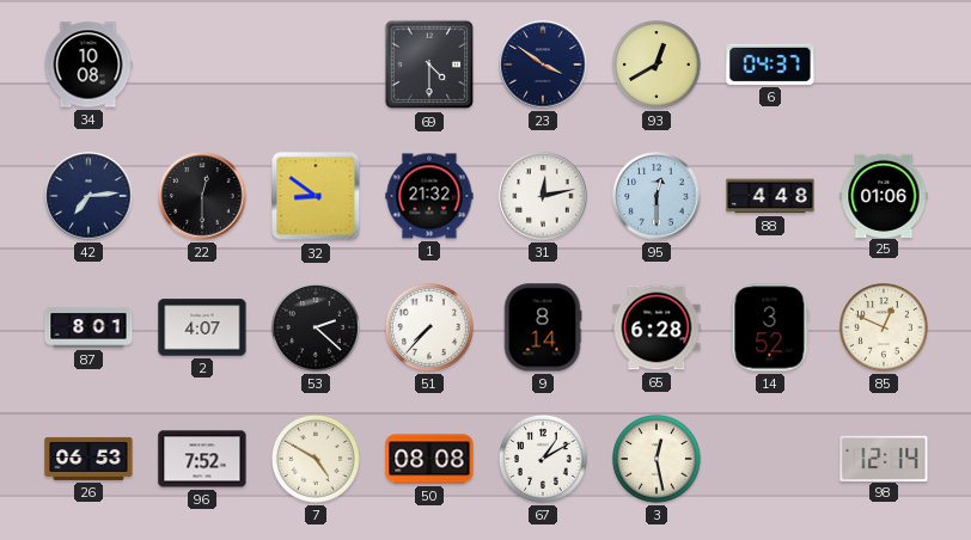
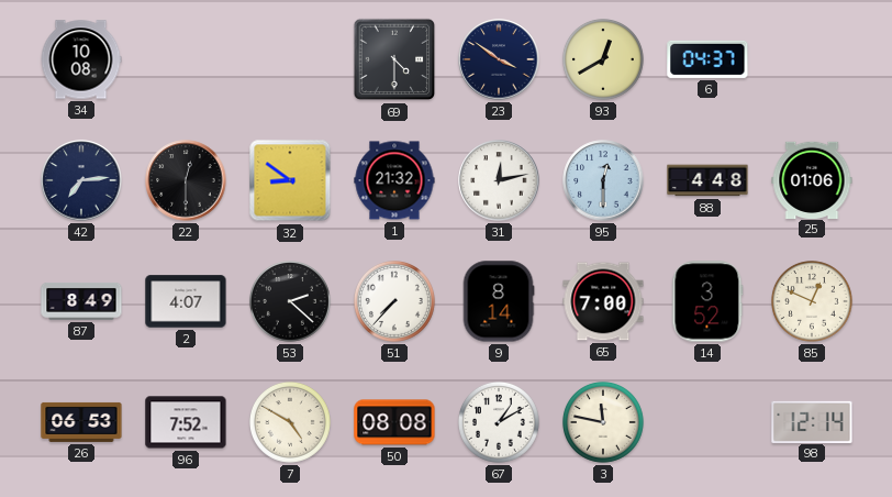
87: 8:01 -> 8:49 (81, 301)
65: 6:28 -> 7:00 (603, 301)
3: 12:28 -> 11:47 (604, 423)
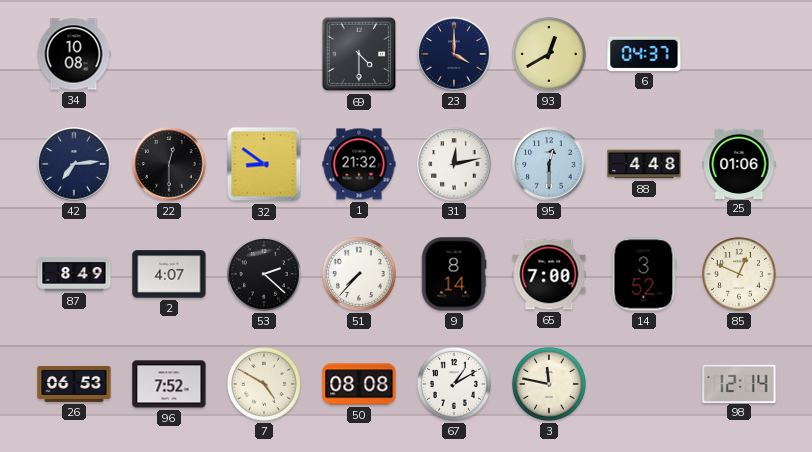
23: 3:51 -> 4:00 (454, 54)
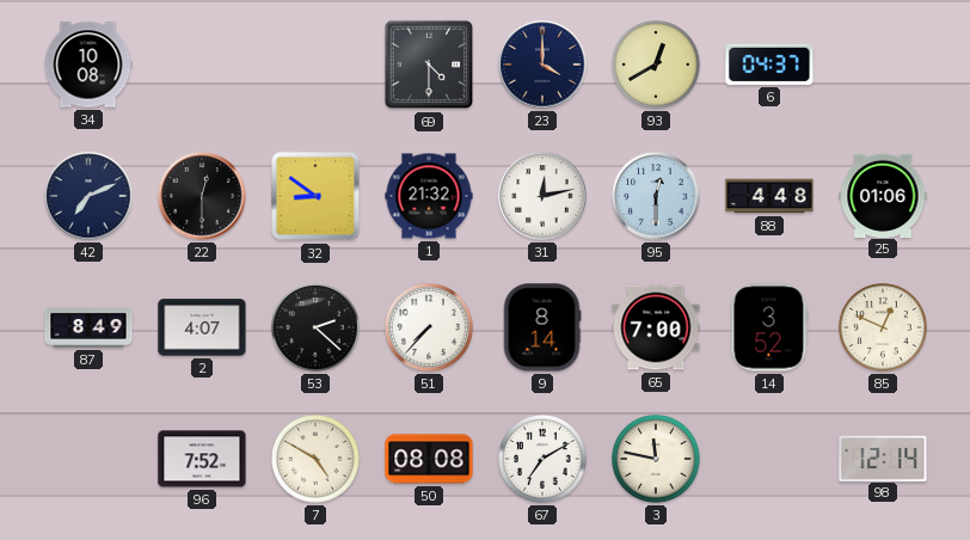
42: 7:14 -> 7:11 (88, 196)
26: 06:53 -> none (74, 384)
67: 1:10 -> 7:10 (544, 460)
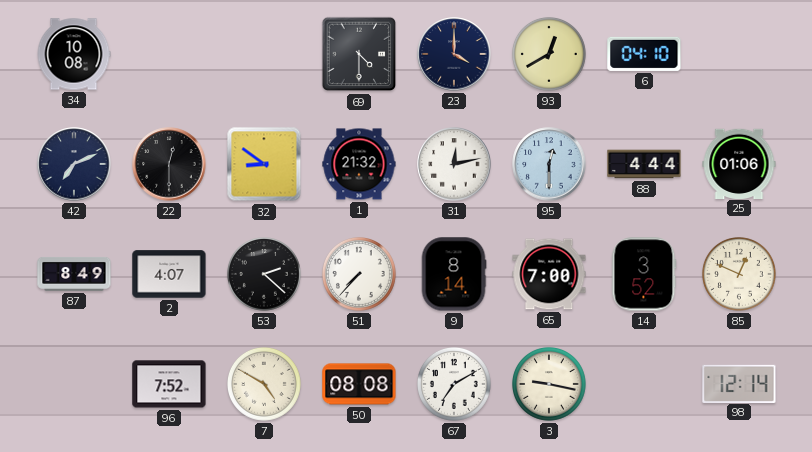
6: 04:37 -> 04:10 (644, 54)
88: 4:48 -> 4:44 (644, 164)
3: 11:47 -> 9:17 (550, 385)
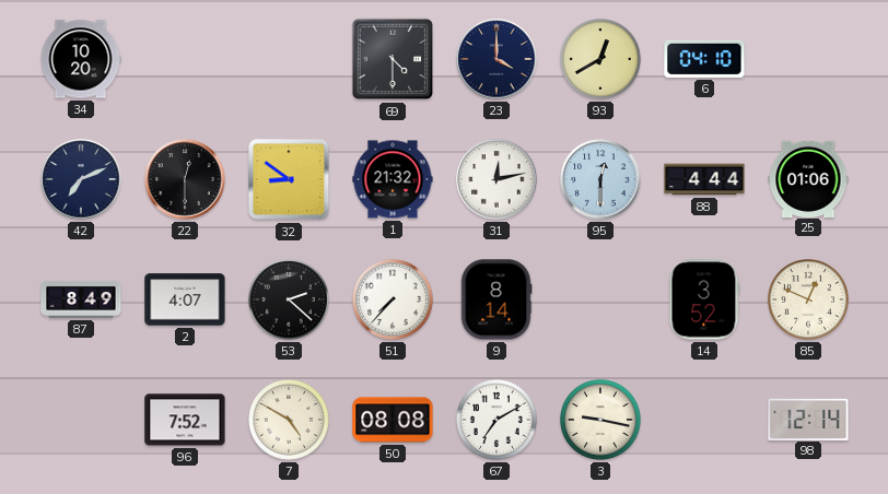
34: 10:08 -> 10:20 (81, 59)
65: 7:00 -> none (549, 274)
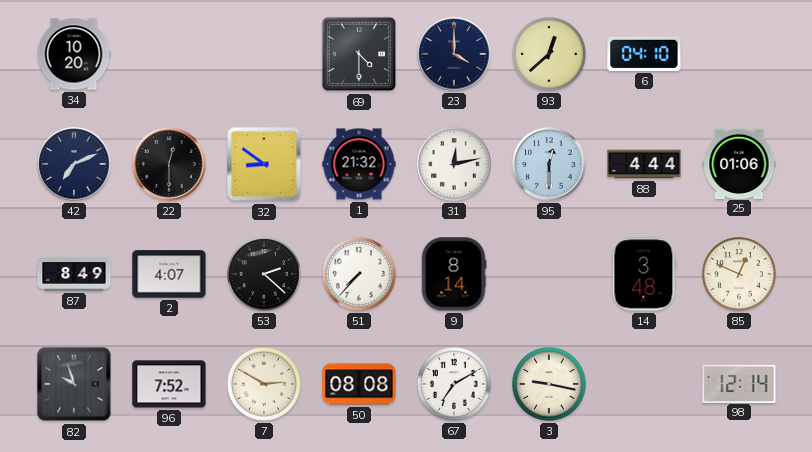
93: 12:40 -> 12:38 (550, 55)
14: 3:52 -> 3:48 (644, 274)
82: none -> 9:57 (74, 384)
7: 4:50 -> 2:50 (265, 385)
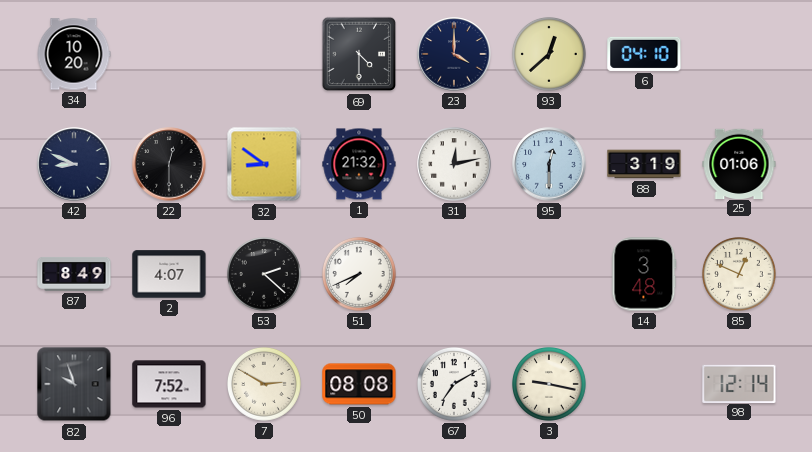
42: 7:11 -> 8:49 (74, 164)
88: 4:44 -> 3:19 (644, 164)
51: 7:37 -> 7:41 (360, 275)
9: 8:14 -> none (454, 274)
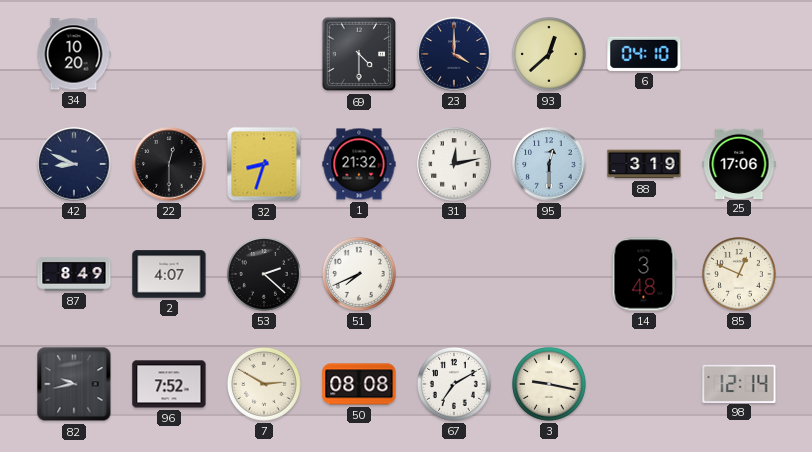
32: 8:51 -> 8:33 (264, 164)
25: 01:06 -> 17:06 (739, 163)
82: 9:57 -> 9:43 (74, 384)
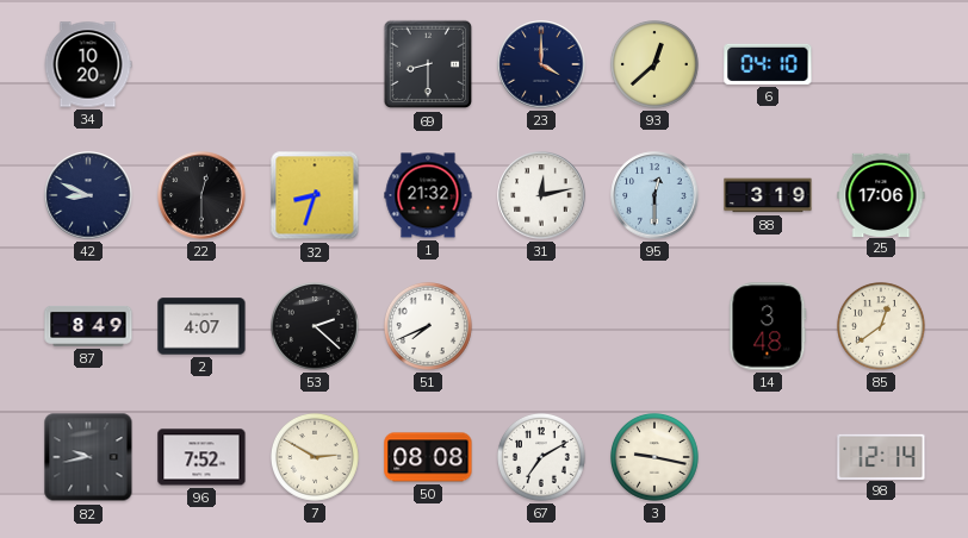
69: 4:30 -> 8:30 (428, 64)
85: 12:49 -> 12:39 (882, 327)
